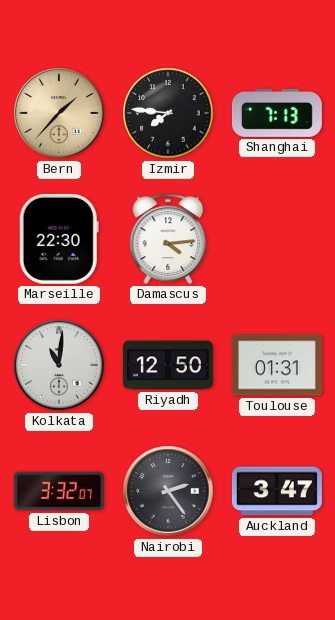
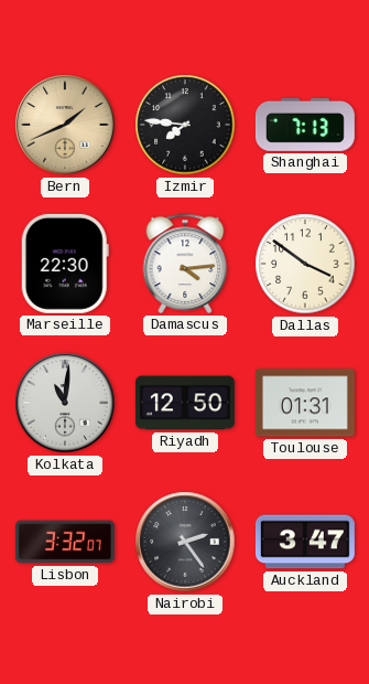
Bern: 1:37 -> 1:41 (65, 125)
Dallas: none -> 3:51 (305, 264)
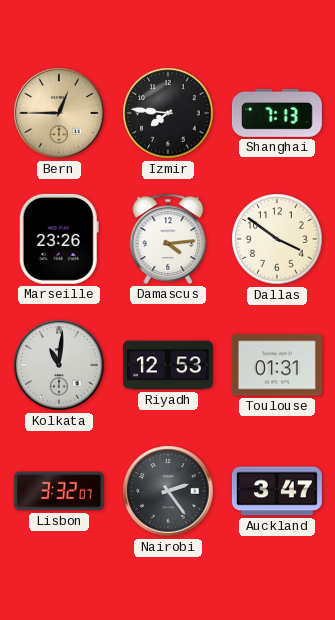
Bern: 1:41 -> 12:45 (59, 113)
Marseille: 22:30 -> 23:26 (59, 239)
Riyadh: 12:50 -> 12:53 (168, 365)
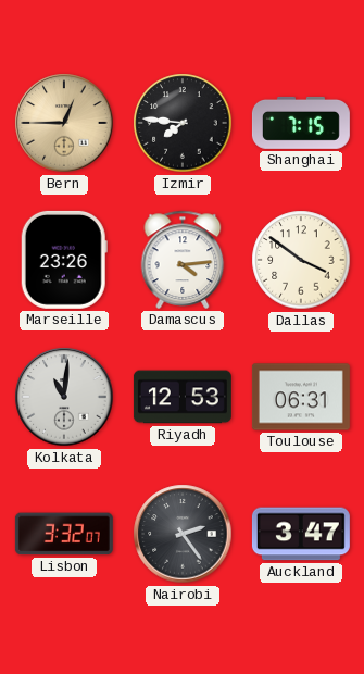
Shanghai: 7:13 -> 7:15 (301, 123)
Toulouse: 01:31 -> 06:31 (301, 397)
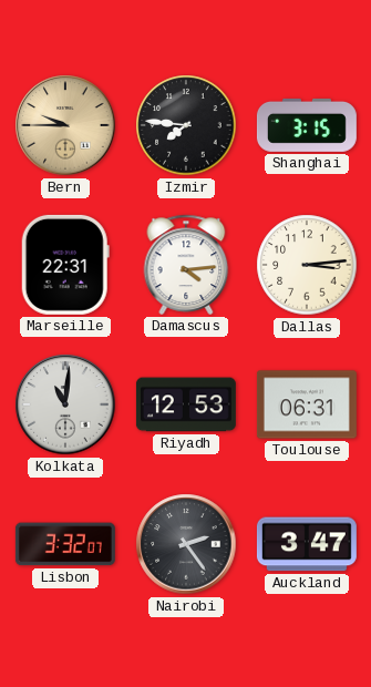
Bern: 12:45 -> 9:45 (65, 125)
Shanghai: 7:15 -> 3:15 (307, 125)
Marseille: 23:26 -> 22:31 (65, 265)
Dallas: 3:51 -> 3:14 (307, 265)
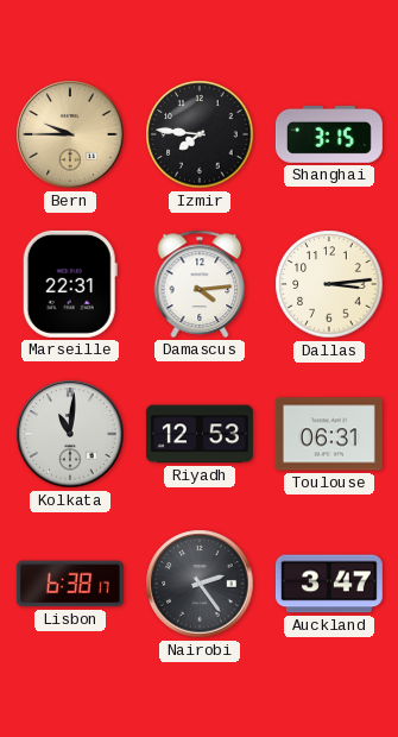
Lisbon: 3:32 -> 6:38 (70, 584)
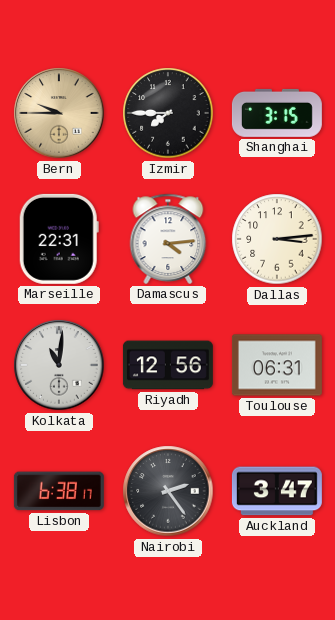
Izmir: 7:46 -> 7:45 (168, 113)
Riyadh: 12:53 -> 12:56 (168, 365)
